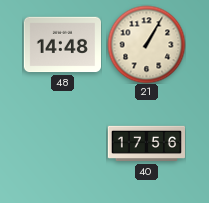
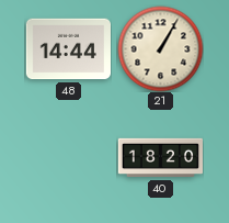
48: 14:48 -> 14:44 (68, 49)
40: 17:56 -> 18:20 (160, 158)
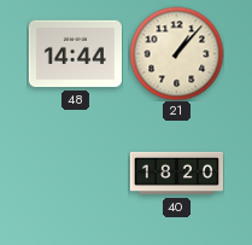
21: 1:05 -> 1:07 (176, 53)
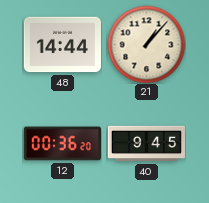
12: none -> 00:36 (62, 144)
40: 18:20 -> 9:45 (146, 144)
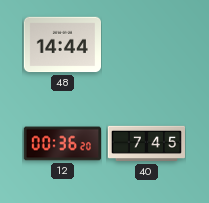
21: 1:07 -> none (146, 44)
40: 9:45 -> 7:45 (146, 144)
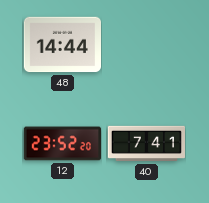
12: 00:36 -> 23:52 (62, 144)
40: 7:45 -> 7:41 (146, 144)
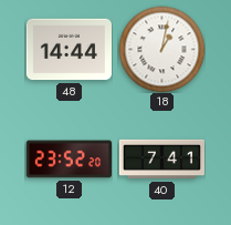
18: none -> 1:02 (161, 49)
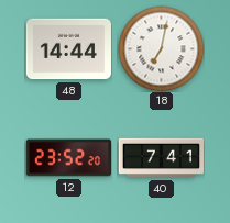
18: 1:02 -> 7:02 (161, 48)
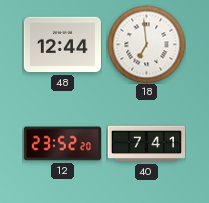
48: 14:44 -> 12:44 (62, 45)
18: 7:02 -> 6:59 (146, 44)
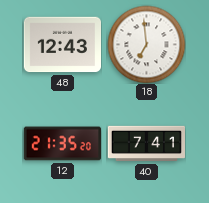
48: 12:44 -> 12:43 (62, 45)
12: 23:52 -> 21:35 (62, 144)
